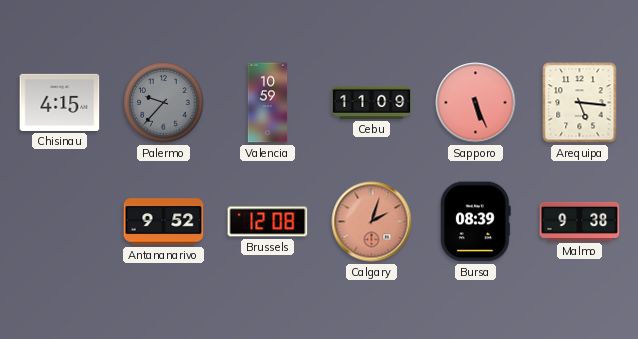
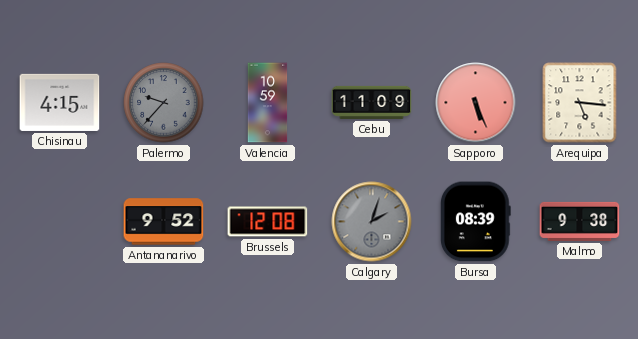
Calgary dial: salmon -> grey (372, 222)
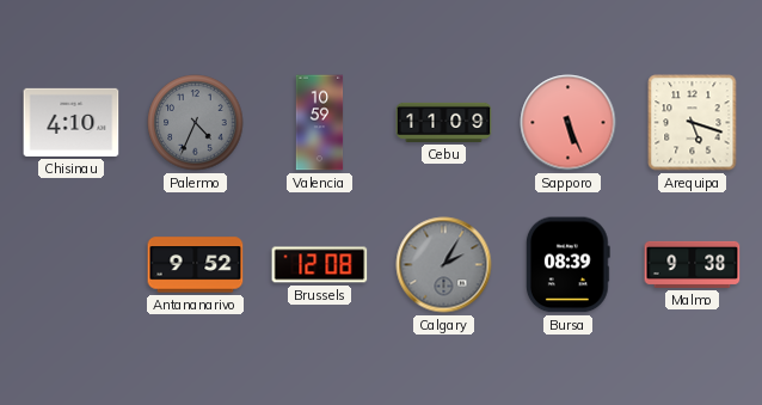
Chisinau: 4:15 -> 4:10 (72, 122)
Palermo: 9:37 -> 4:34 (196, 123)
Arequipa: 5:16 -> 5:18 (693, 123)
Calgary: 2:03 -> 2:05 (444, 265)
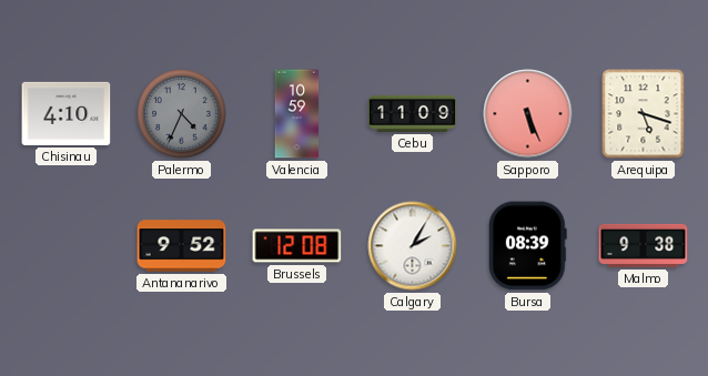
Calgary dial: grey -> white (413, 246)
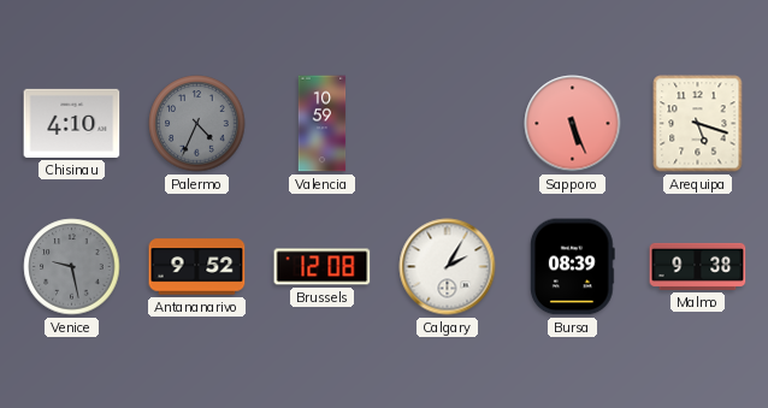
Cebu: 11:09 -> none (413, 113)
Venice: none -> 9:28 (72, 267)
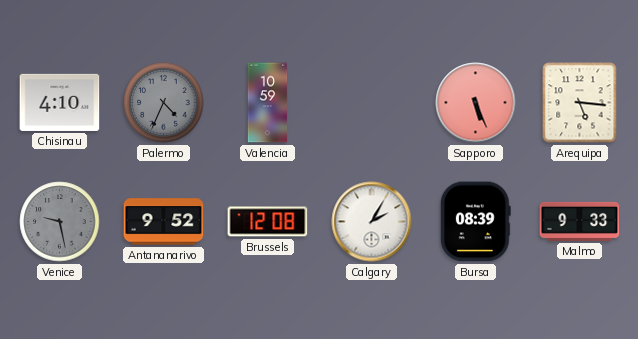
Arequipa: 5:18 -> 5:16 (580, 103)
Malmo: 9:38 -> 9:33 (580, 221)
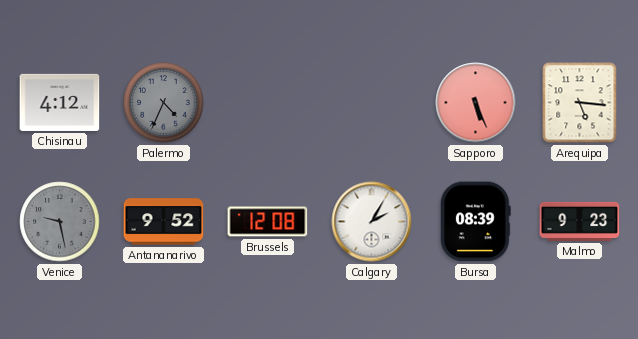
Chisinau: 4:10 -> 4:12 (60, 102)
Valencia: 10:59 -> none (268, 103)
Malmo: 9:33 -> 9:23 (580, 221)
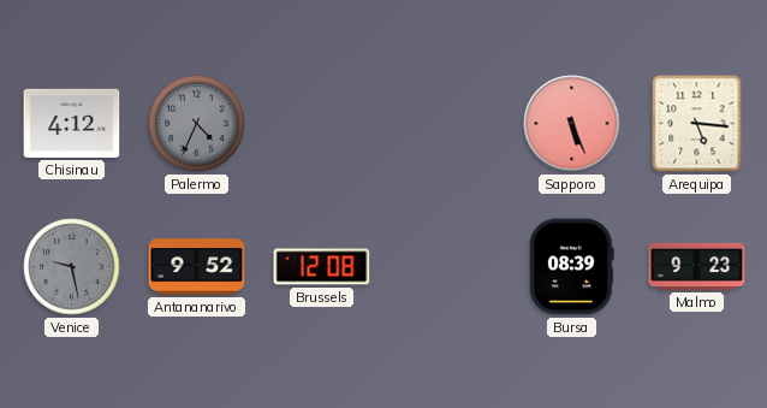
Calgary: 2:05 -> none (372, 222)
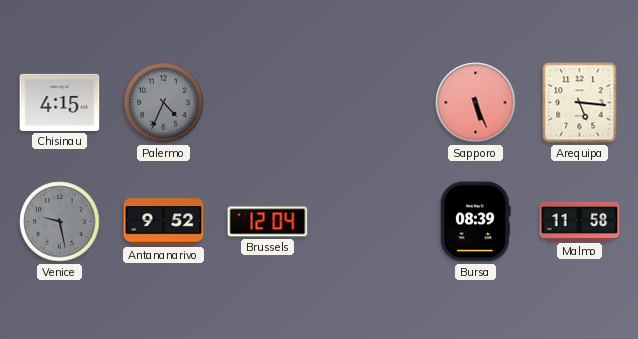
Chisinau: 4:12 -> 4:15 (60, 102)
Brussels: 12:08 -> 12:04 (268, 222)
Malmo: 9:23 -> 11:58 (580, 221)
